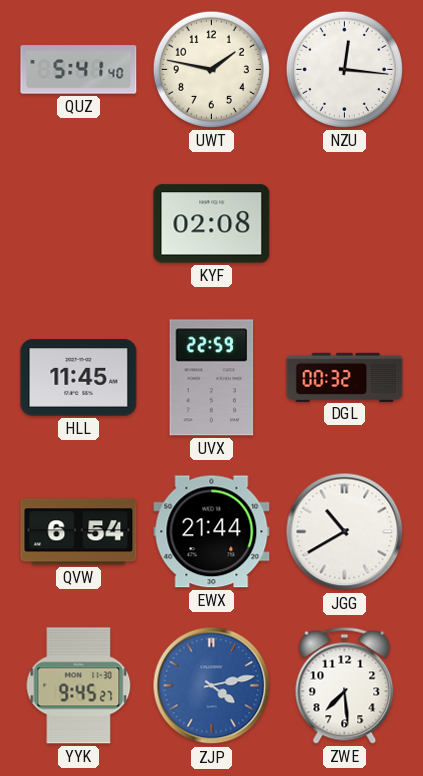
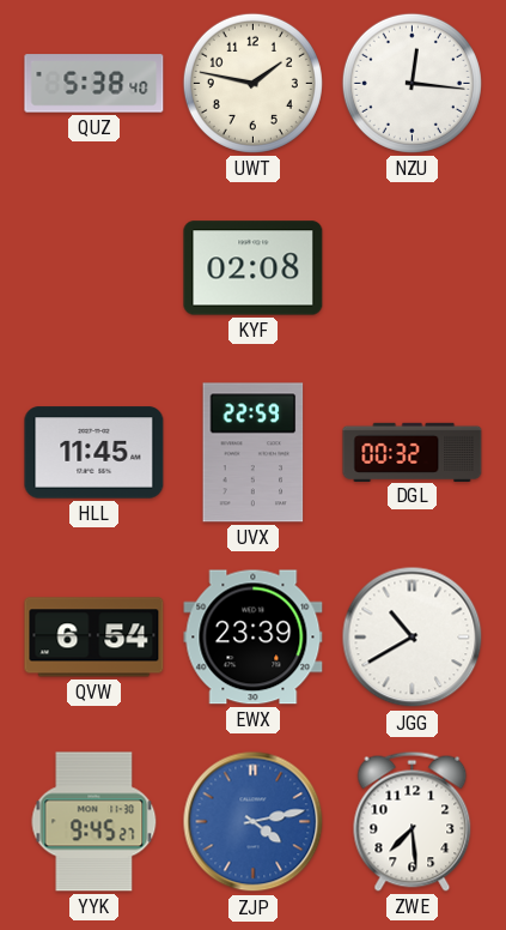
QUZ: 5:41 -> 5:38 (95, 84)
EWX: 21:44 -> 23:39 (254, 638)
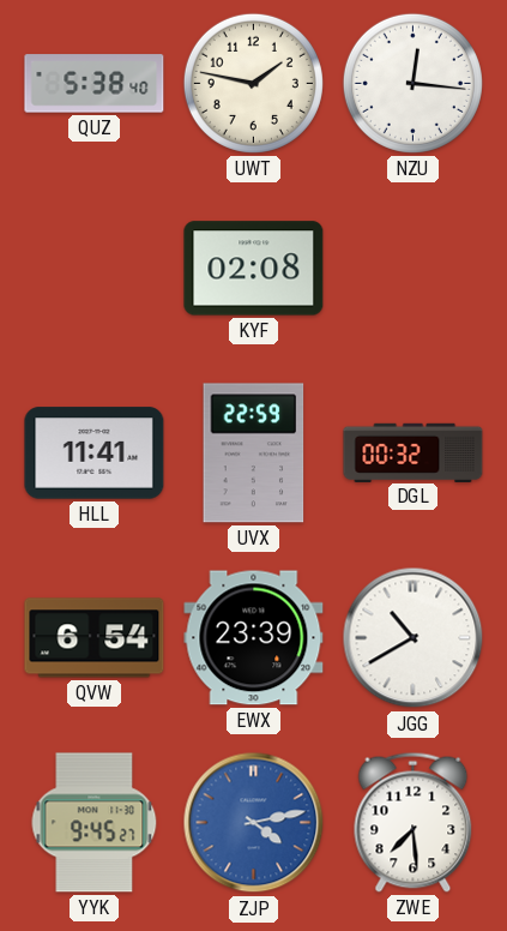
HLL: 11:45 -> 11:41 (95, 454)
